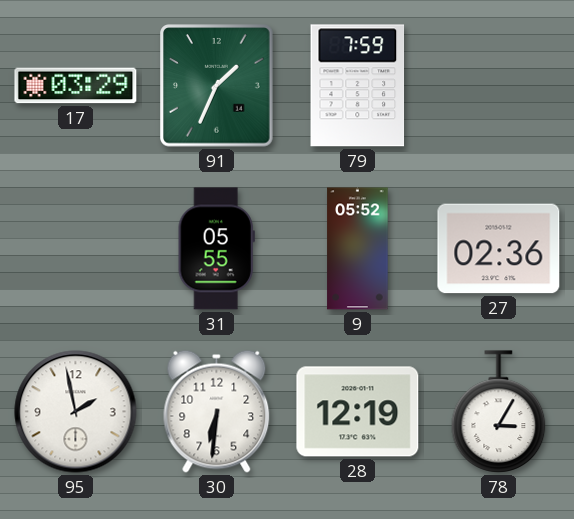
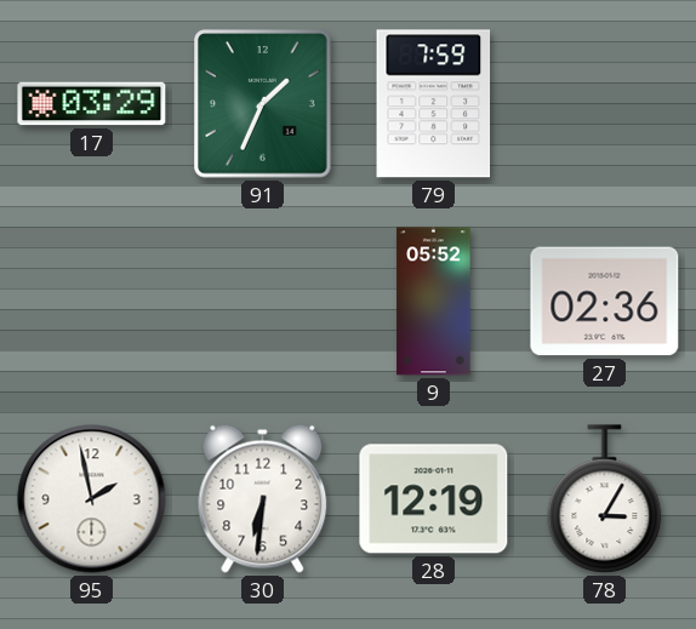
31: 05:55 -> none (216, 249)
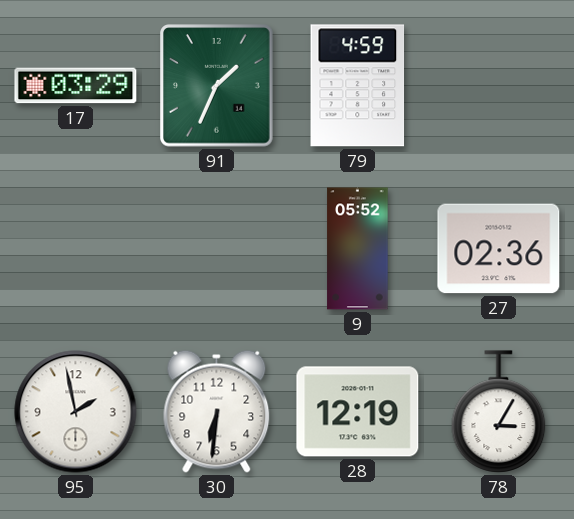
79: 7:59 -> 4:59 (358, 86)
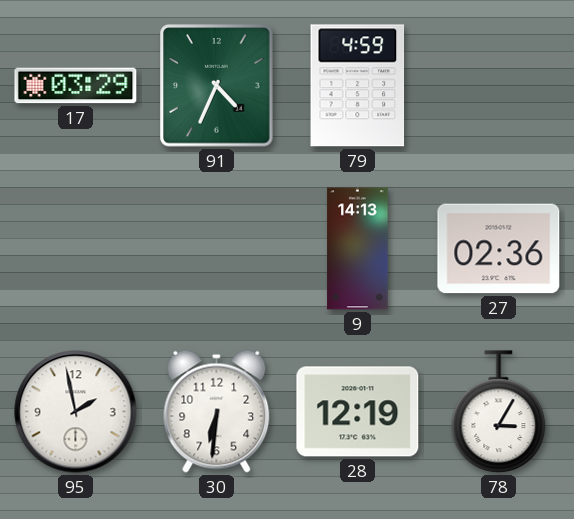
91: 1:34 -> 4:34 (217, 86)
9: 05:52 -> 14:13 (358, 249)
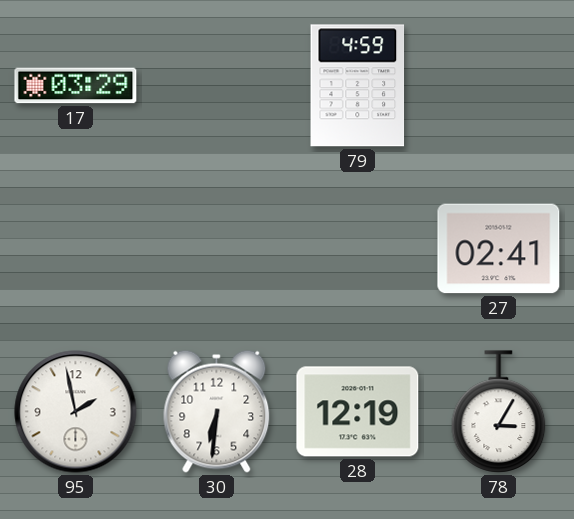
91: 4:34 -> none (217, 86)
9: 14:13 -> none (358, 249)
27: 02:36 -> 02:41 (499, 249)
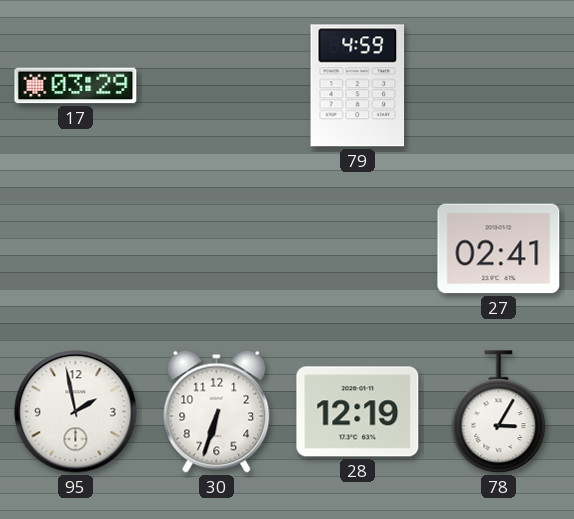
30: 6:31 -> 6:33 (217, 411)
